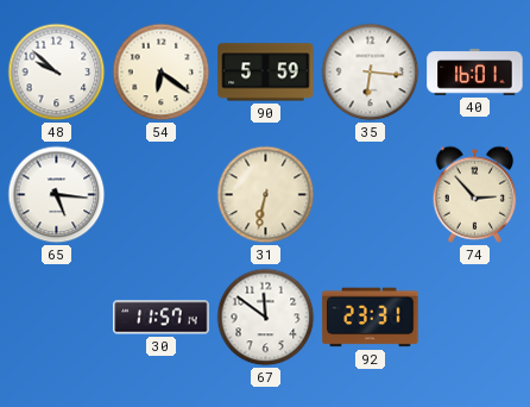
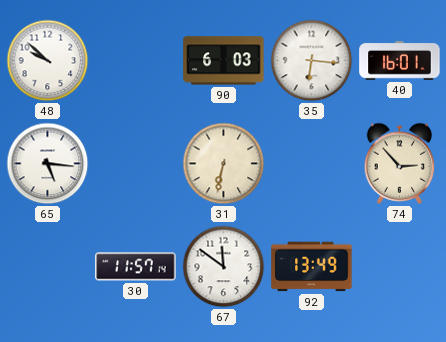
54: 6:21 -> none (162, 73)
90: 5:59 -> 6:03 (224, 61)
92: 23:31 -> 13:49 (312, 267)
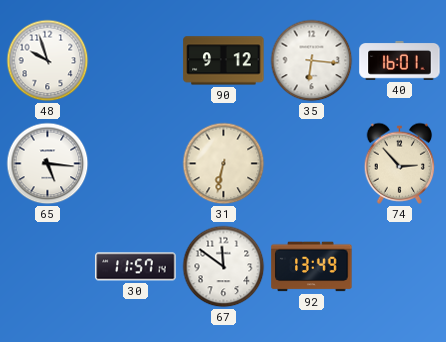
48: 9:52 -> 9:57 (48, 61)
90: 6:03 -> 9:12 (224, 61)
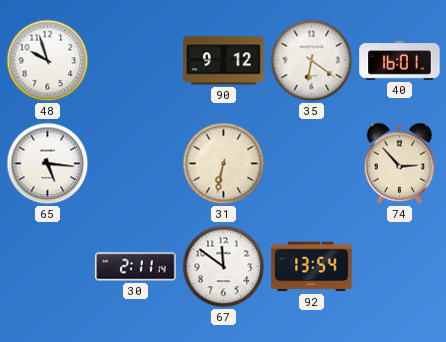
35: 6:16 -> 6:21 (312, 61)
30: 11:57 -> 2:11 (136, 267)
92: 13:49 -> 13:54 (312, 267)
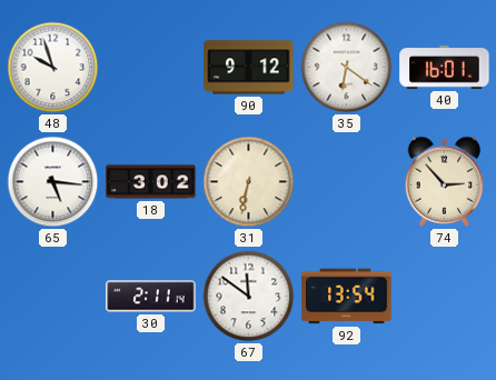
18: none -> 3:02 (151, 182)
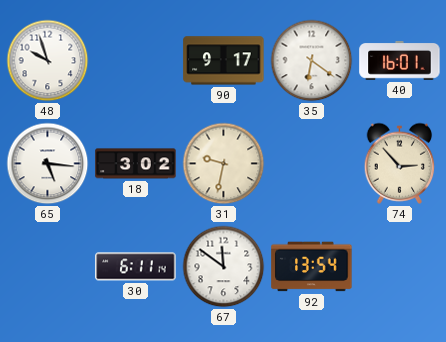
90: 9:12 -> 9:17 (224, 61)
31: 6:32 -> 9:32 (224, 164)
30: 2:11 -> 6:11 (136, 267)
